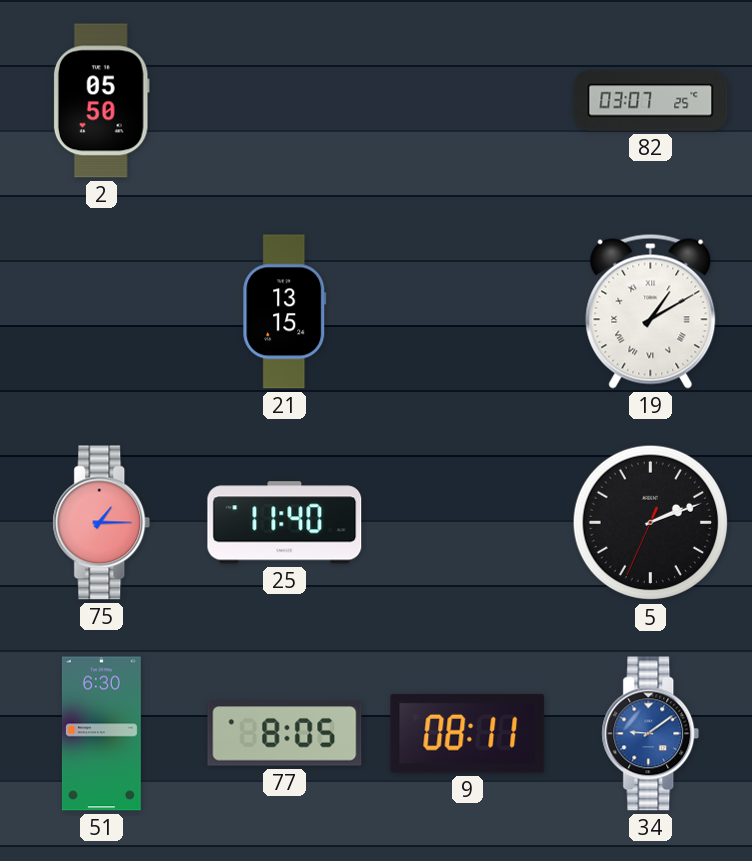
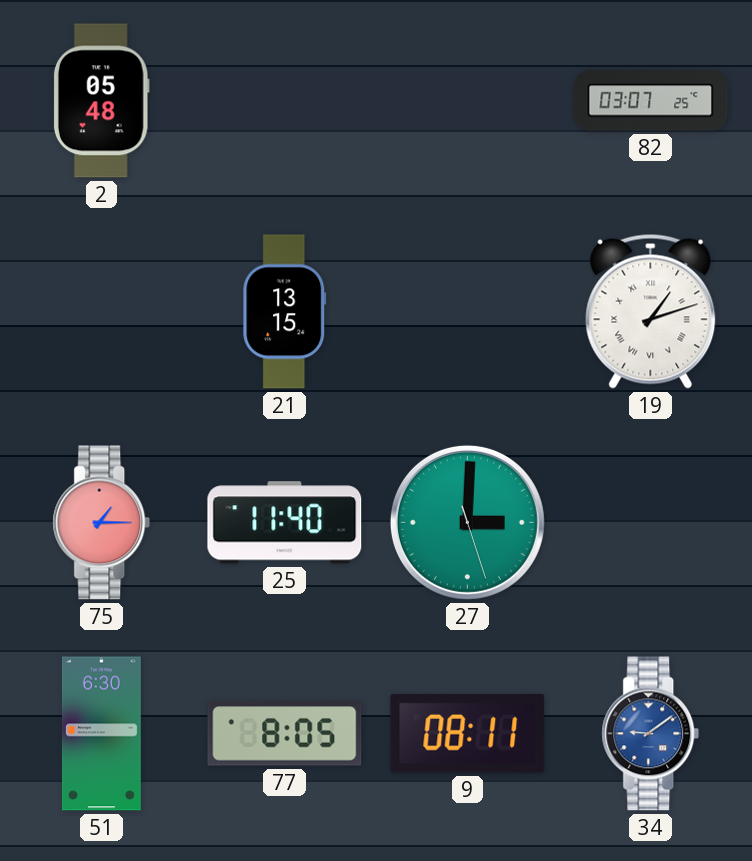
2: 05:50 -> 05:48 (101, 101)
19: 1:10 -> 1:12 (651, 311)
27: none -> 3:00 (467, 522)
5: 2:11 -> none (651, 523)
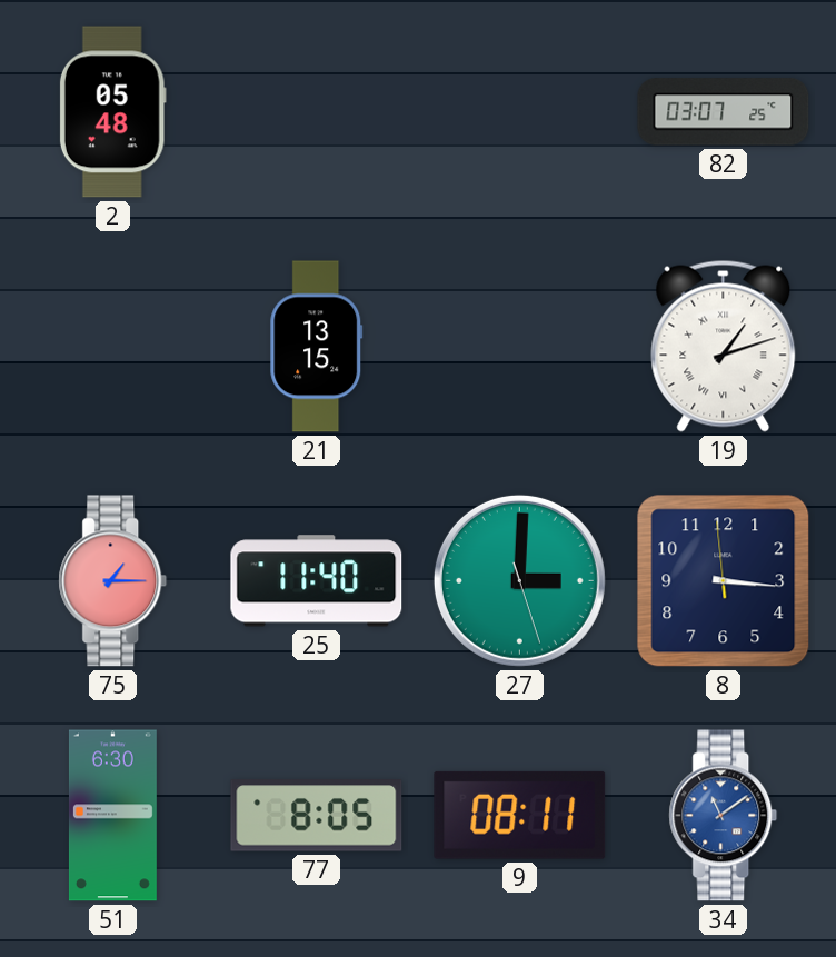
8: none -> 3:15 (724, 581)
34: 9:09 -> 11:09 (724, 816)
